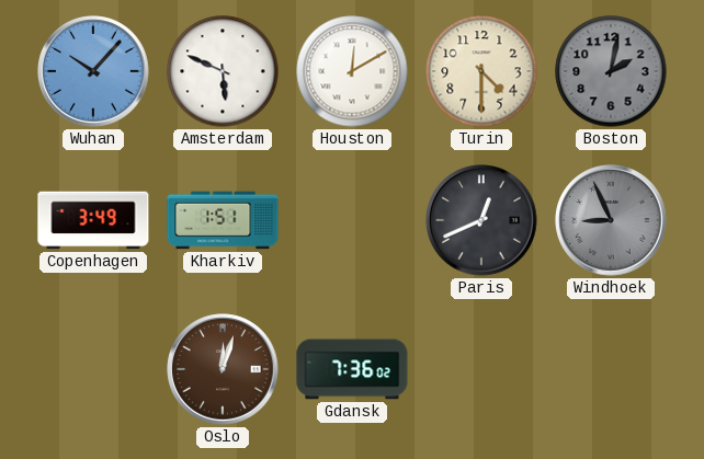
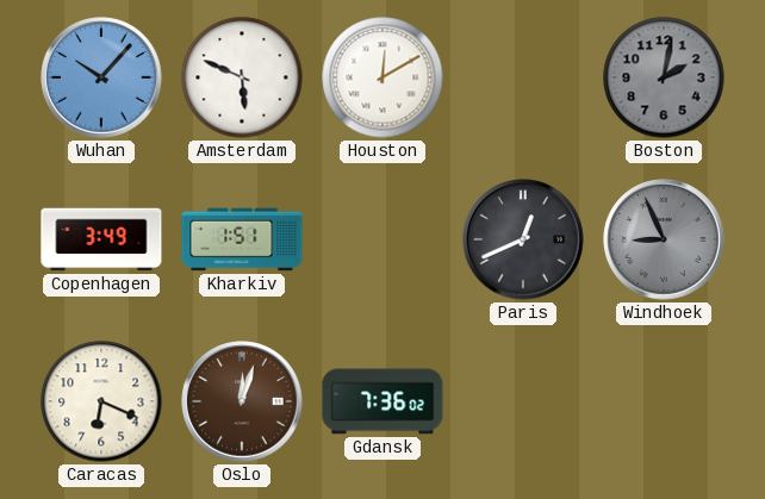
Turin: 4:30 -> none (481, 71)
Caracas: none -> 6:19 (101, 401)
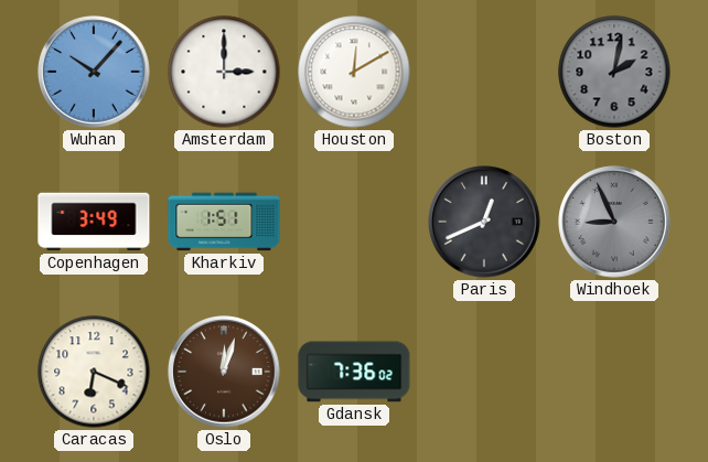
Amsterdam: 5:49 -> 3:00 (224, 72)
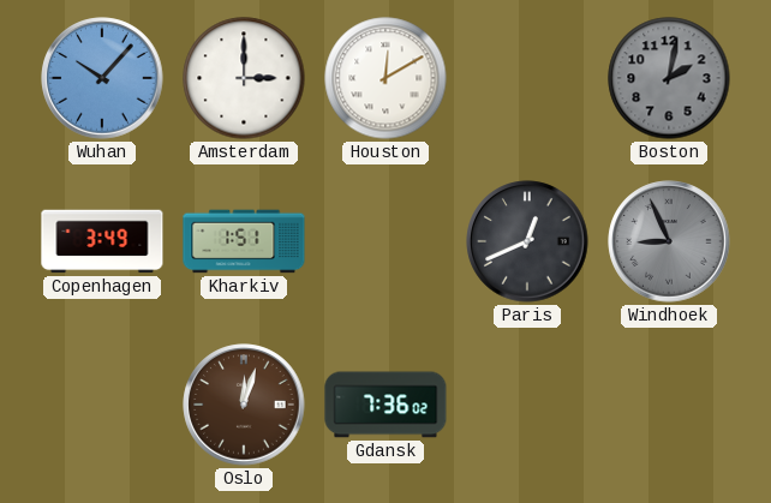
Caracas: 6:19 -> none (94, 372)
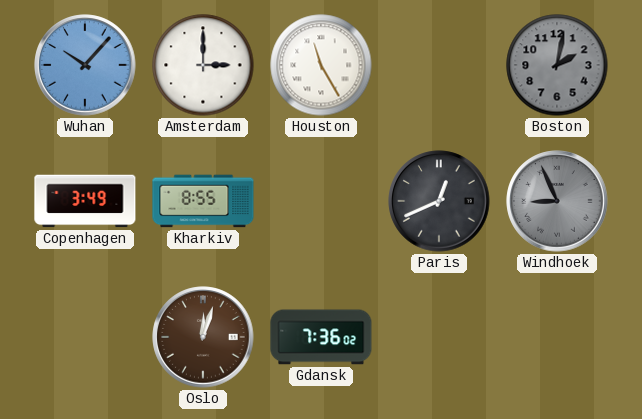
Houston: 12:10 -> 11:25 (321, 65)
Kharkiv: 1:51 -> 8:55 (203, 201)
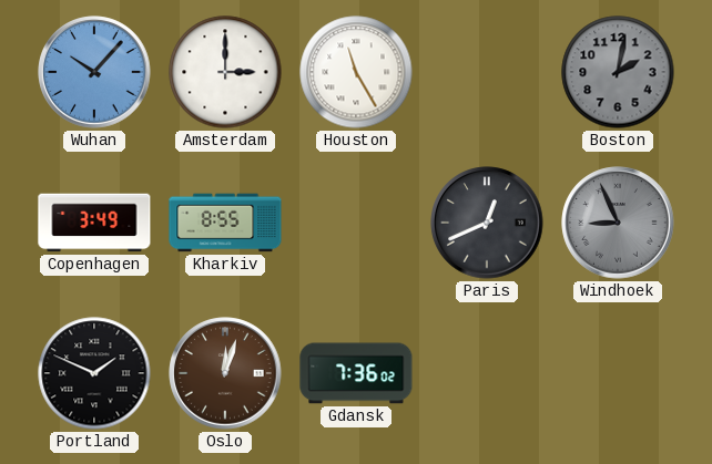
Portland: none -> 1:49 (94, 373)
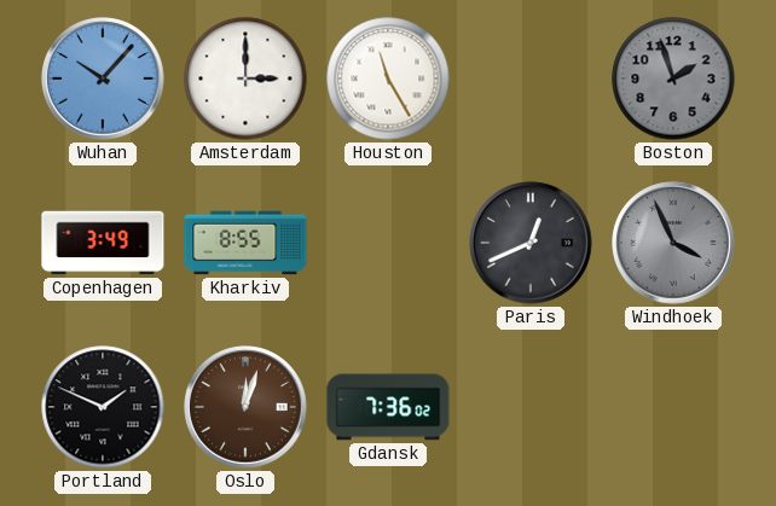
Boston: 2:02 -> 1:57 (673, 78)
Windhoek: 8:56 -> 3:56 (673, 243)
